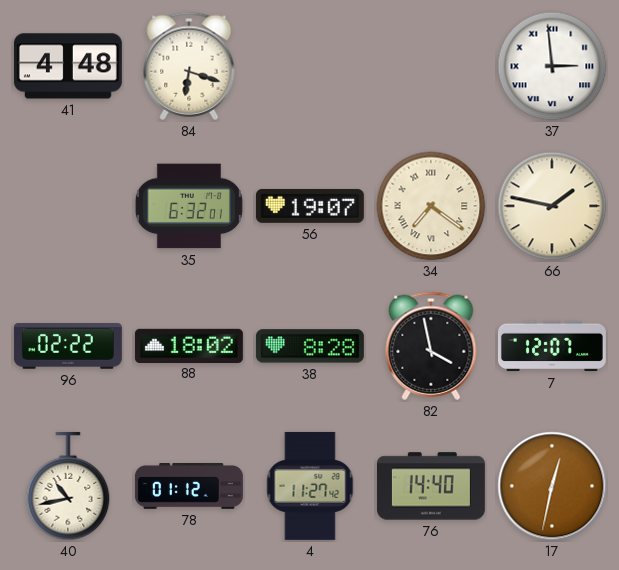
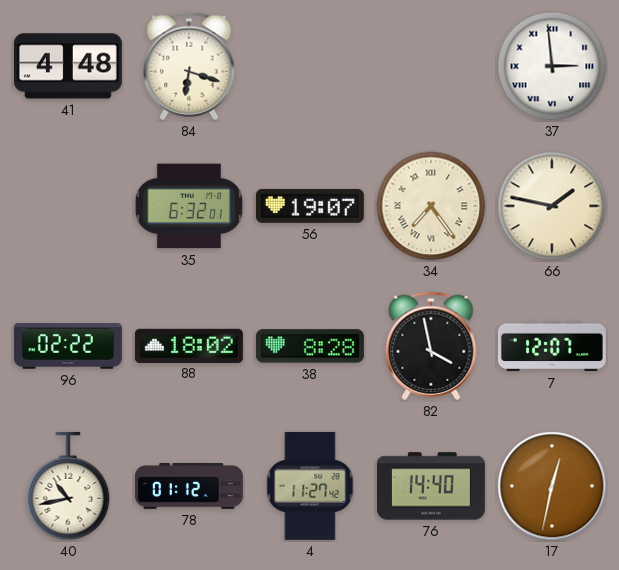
34: 7:21 -> 7:24 (431, 206)
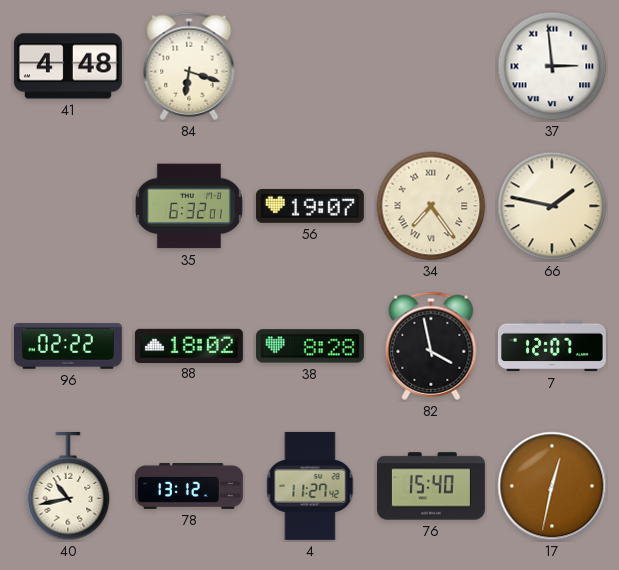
78: 01:12 -> 13:12 (189, 487)
76: 14:40 -> 15:40 (431, 486)
